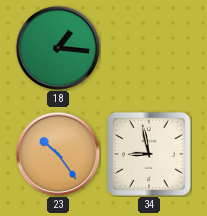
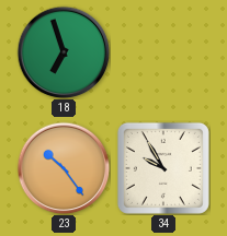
18: 1:16 -> 6:57 (64, 52)
34: 8:58 -> 9:55 (163, 168)
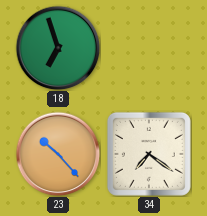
23: 10:24 -> 10:23 (58, 154)
34: 9:55 -> 7:21 (149, 154)
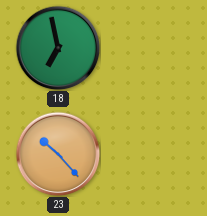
18: 6:57 -> 6:58 (58, 48)
34: 7:21 -> none (149, 154)
